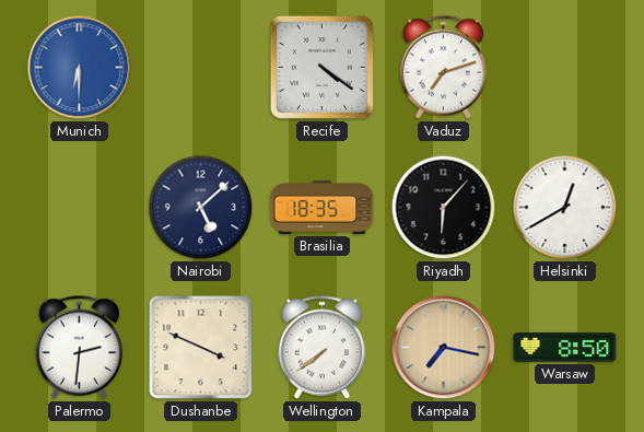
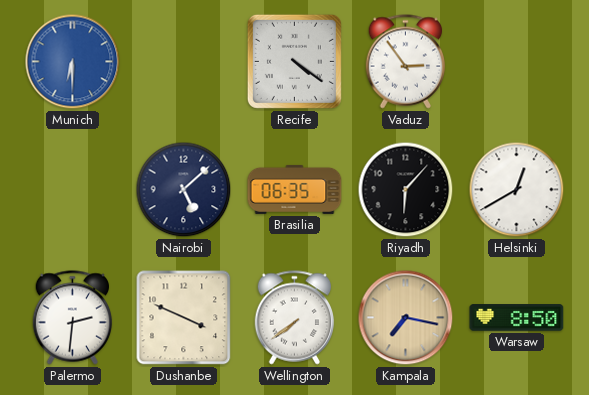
Vaduz: 7:12 -> 2:54 (406, 62)
Brasilia: 18:35 -> 06:35 (295, 189)
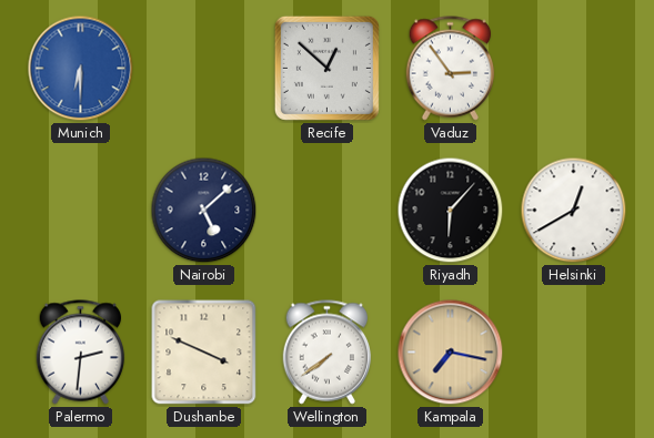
Recife: 4:21 -> 12:52 (326, 68)
Brasilia: 06:35 -> none (295, 189)
Warsaw: 8:50 -> none (517, 318)
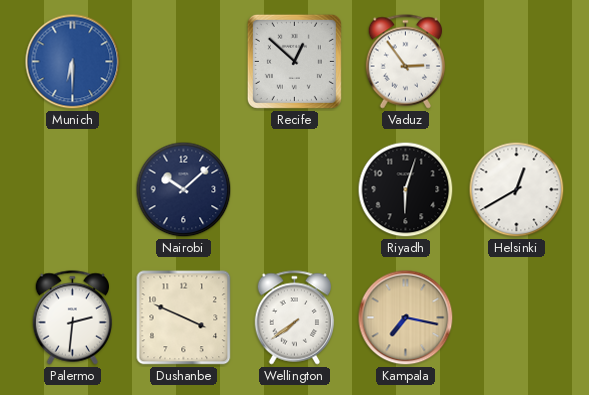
Nairobi: 5:08 -> 10:08 (184, 190)
Riyadh: 6:07 -> 6:03 (406, 190)
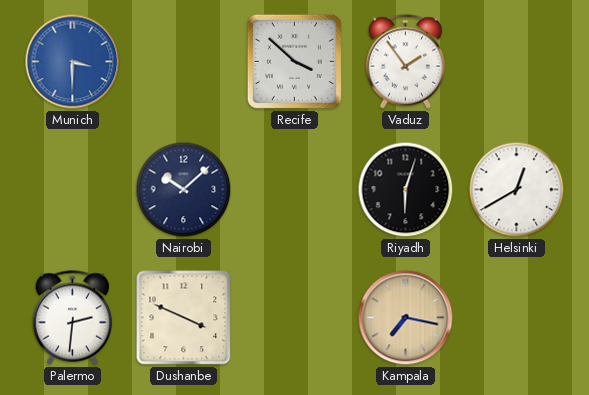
Munich: 6:30 -> 3:30 (73, 62)
Recife: 12:52 -> 3:52 (294, 61)
Vaduz: 2:54 -> 1:54 (406, 62)
Wellington: 7:39 -> none (295, 318)
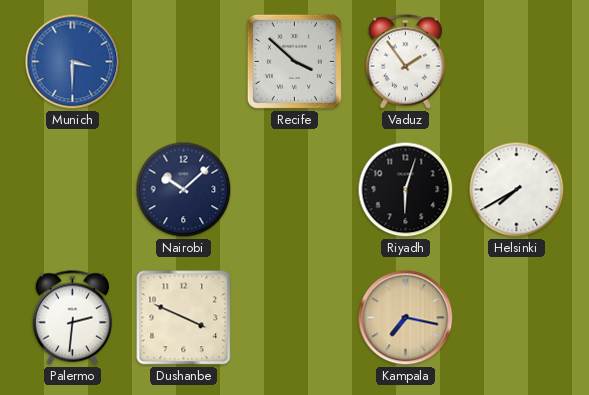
Helsinki: 12:40 -> 7:40 (517, 190)
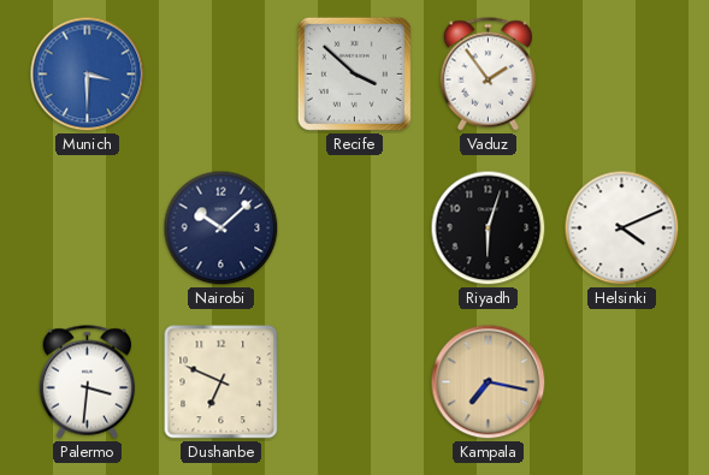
Helsinki: 7:40 -> 4:11 (622, 228)
Palermo: 2:31 -> 3:31 (88, 382)
Dushanbe: 3:49 -> 6:49 (221, 382)
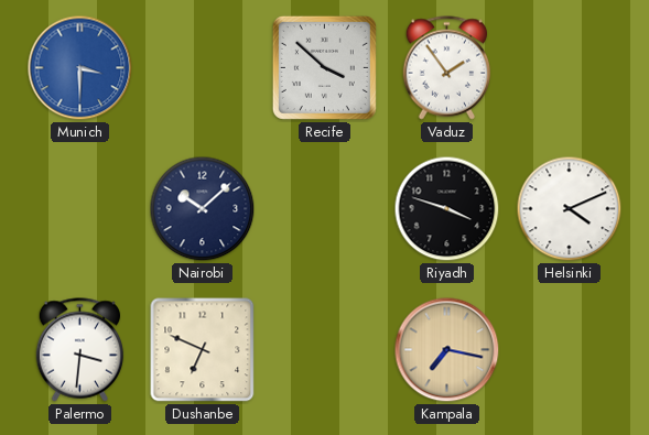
Riyadh: 6:03 -> 3:48 (447, 209)
